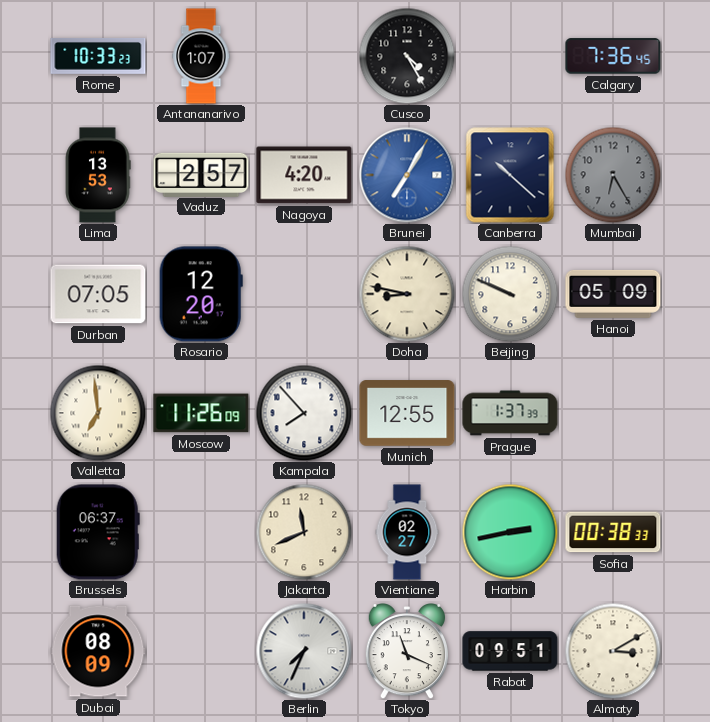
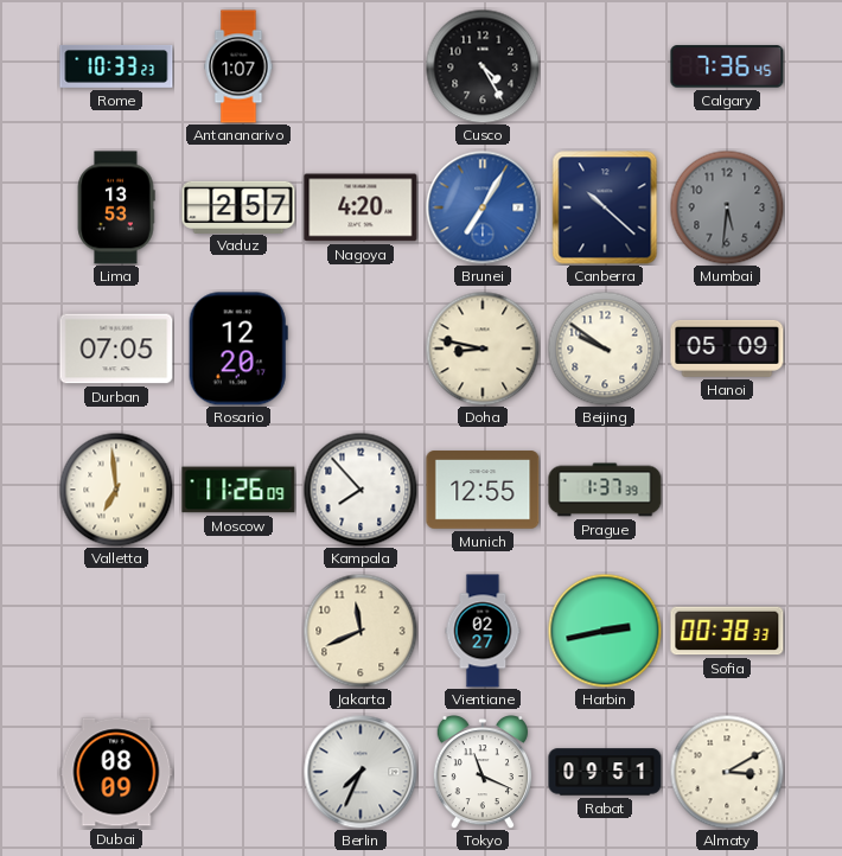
Mumbai: 6:25 -> 5:31 (727, 207)
Beijing: 9:49 -> 9:51 (605, 349)
Brussels: 06:37 -> none (98, 532)
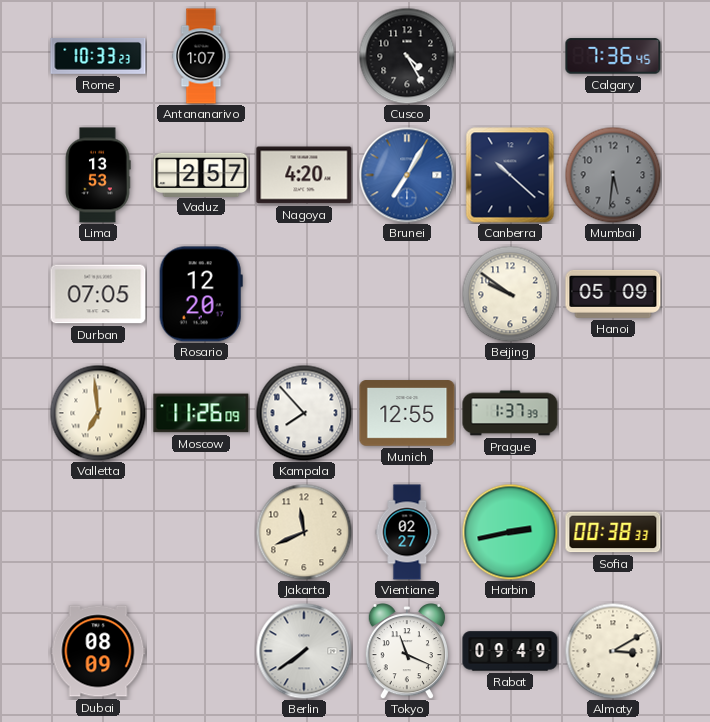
Doha: 8:47 -> none (483, 349)
Berlin: 7:34 -> 7:39 (304, 651)
Rabat: 09:51 -> 09:49 (510, 651)
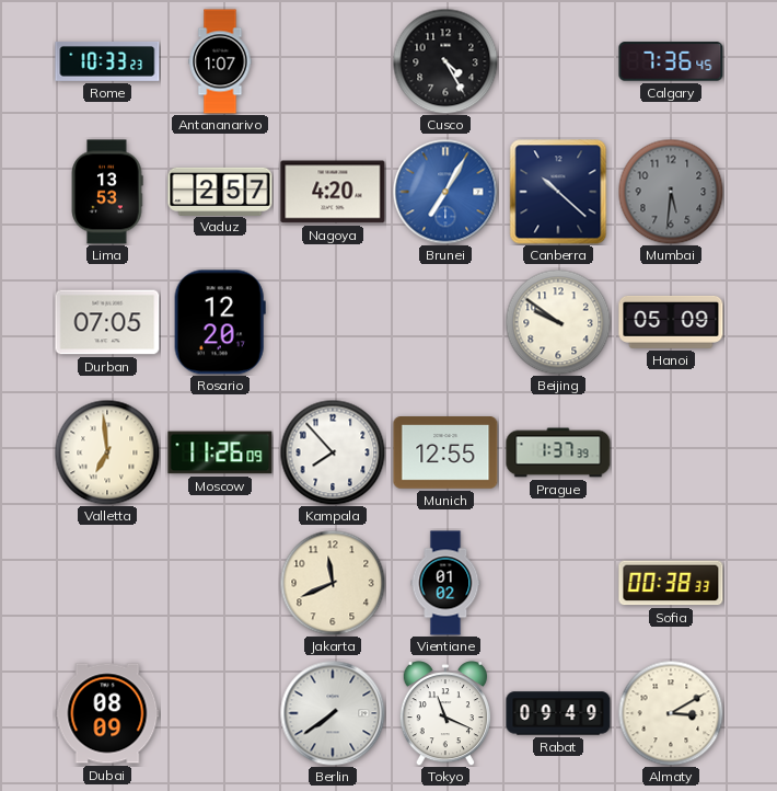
Vientiane: 02:27 -> 01:02 (445, 583)
Harbin: 2:43 -> none (510, 532)
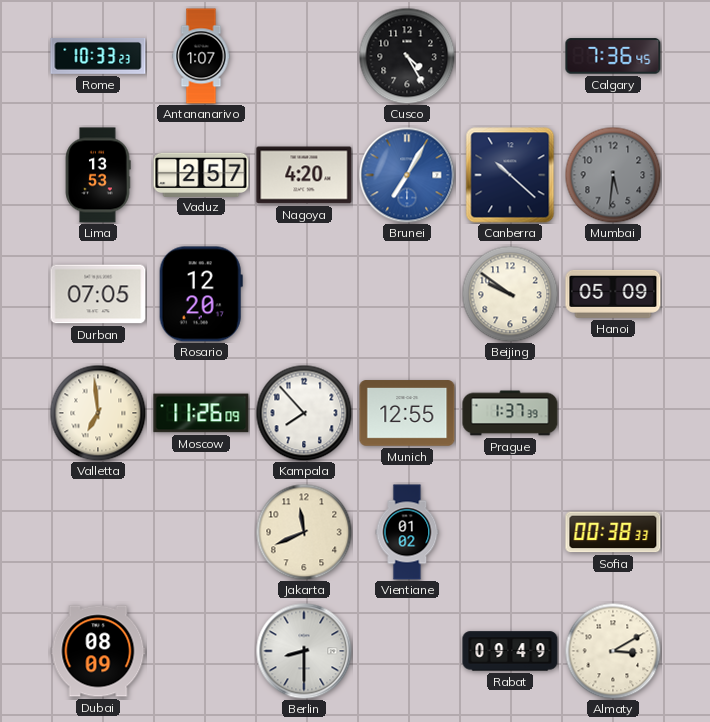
Berlin: 7:39 -> 8:30 (304, 651)
Tokyo: 11:19 -> none (444, 714)
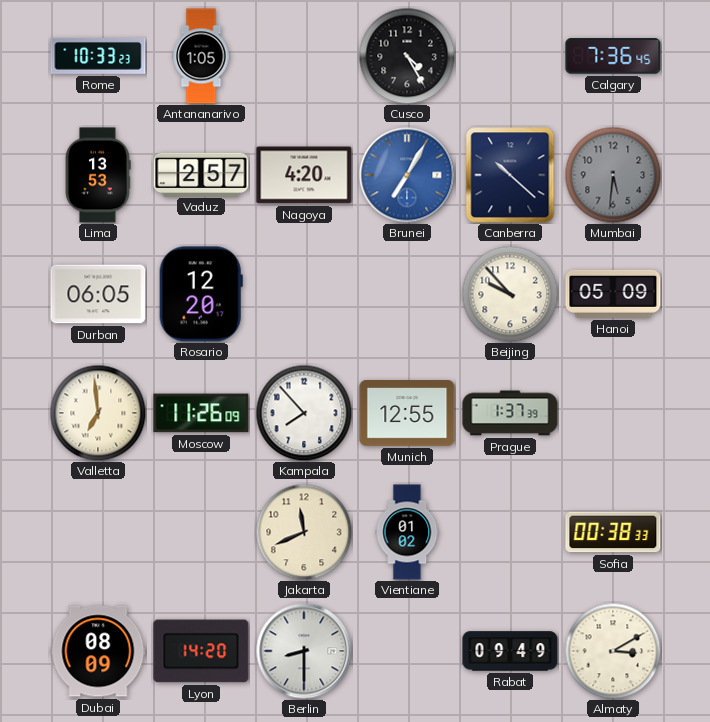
Antananarivo: 1:07 -> 1:05 (201, 56)
Durban: 07:05 -> 06:05 (98, 294)
Beijing: 9:51 -> 9:53 (510, 294)
Lyon: none -> 14:20 (201, 651)
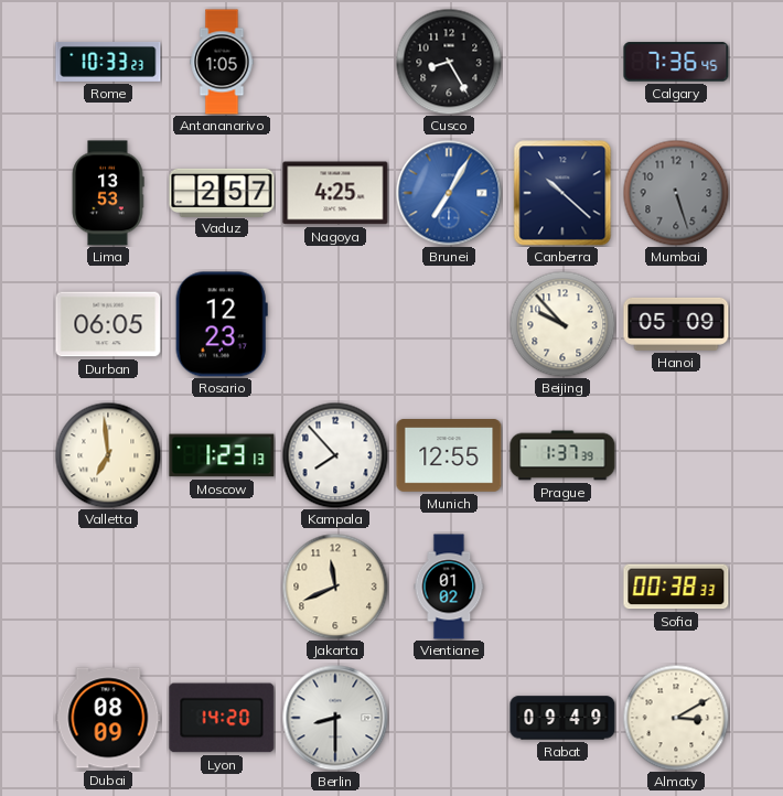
Cusco: 4:25 -> 8:25 (449, 62)
Nagoya: 4:20 -> 4:25 (335, 193)
Mumbai: 5:31 -> 5:27 (676, 193)
Rosario: 12:20 -> 12:23 (222, 324)
Moscow: 11:26 -> 1:23 (222, 455)
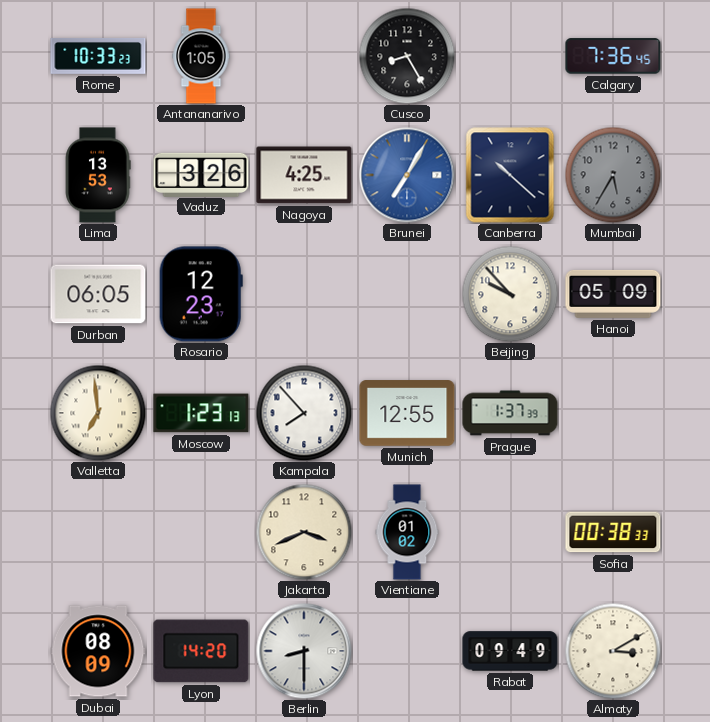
Vaduz: 2:57 -> 3:26 (201, 174)
Mumbai: 5:27 -> 5:35 (613, 175)
Jakarta: 11:41 -> 3:41 (304, 532)
